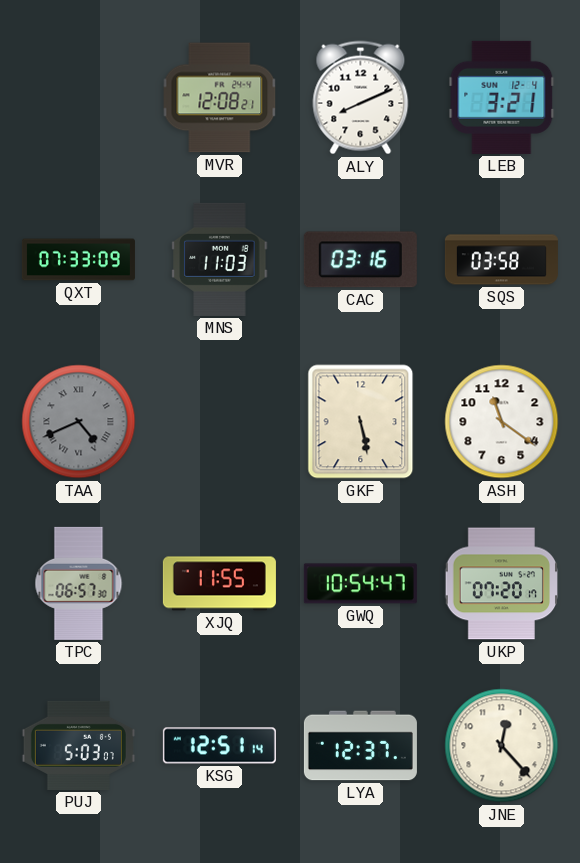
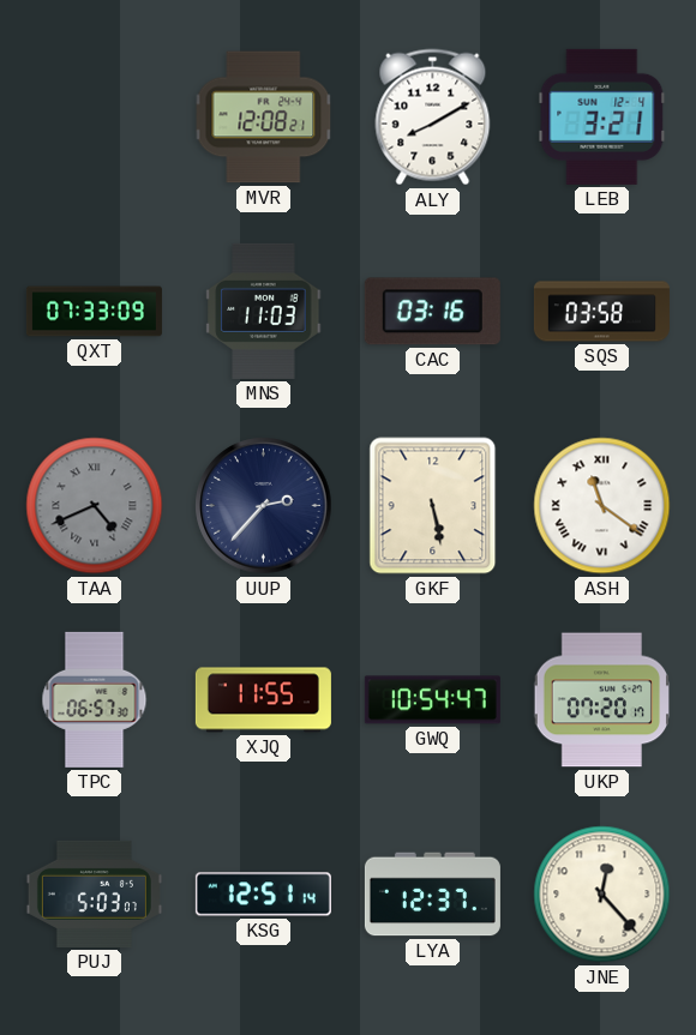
ALY: 8:11 -> 8:10 (433, 118)
UUP: none -> 2:37 (264, 506)
ASH numerals: Arabic -> Roman (602, 506)
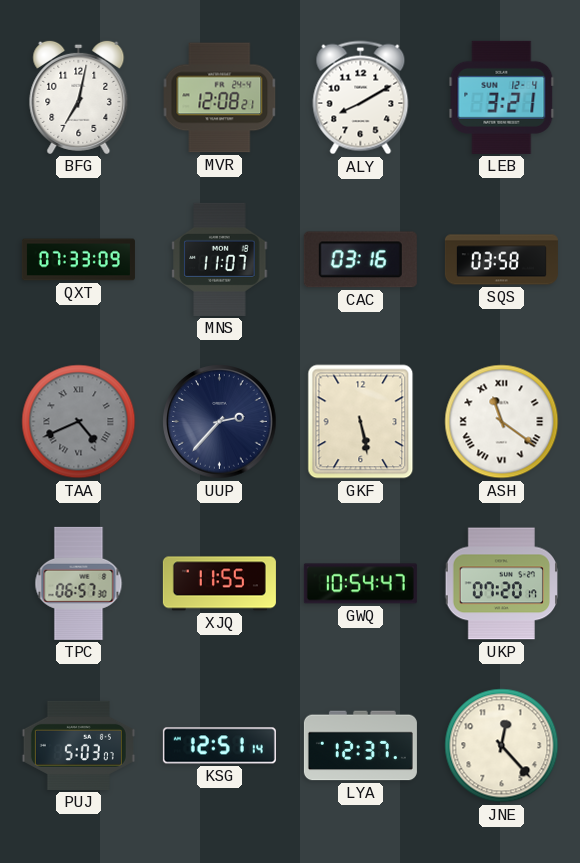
BFG: none -> 7:02 (79, 97)
MNS: 11:03 -> 11:07 (220, 259)
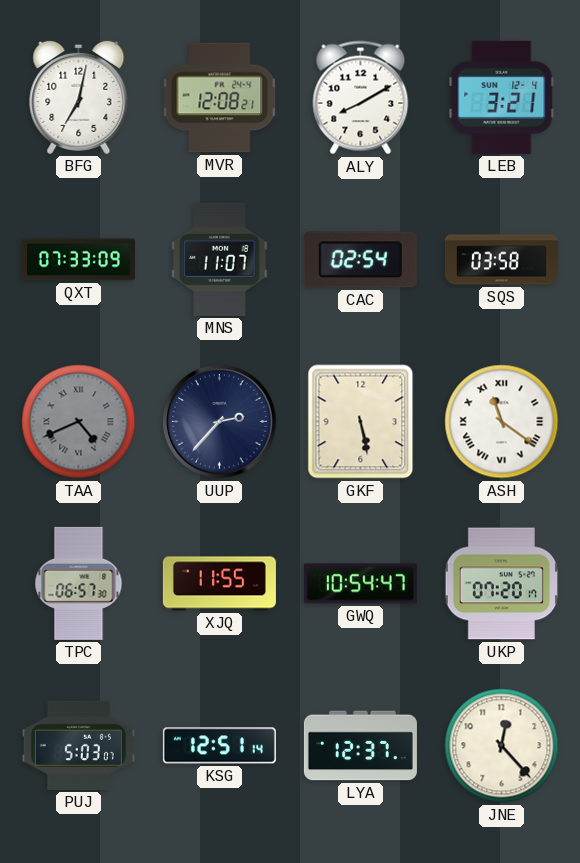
CAC: 03:16 -> 02:54 (360, 260)
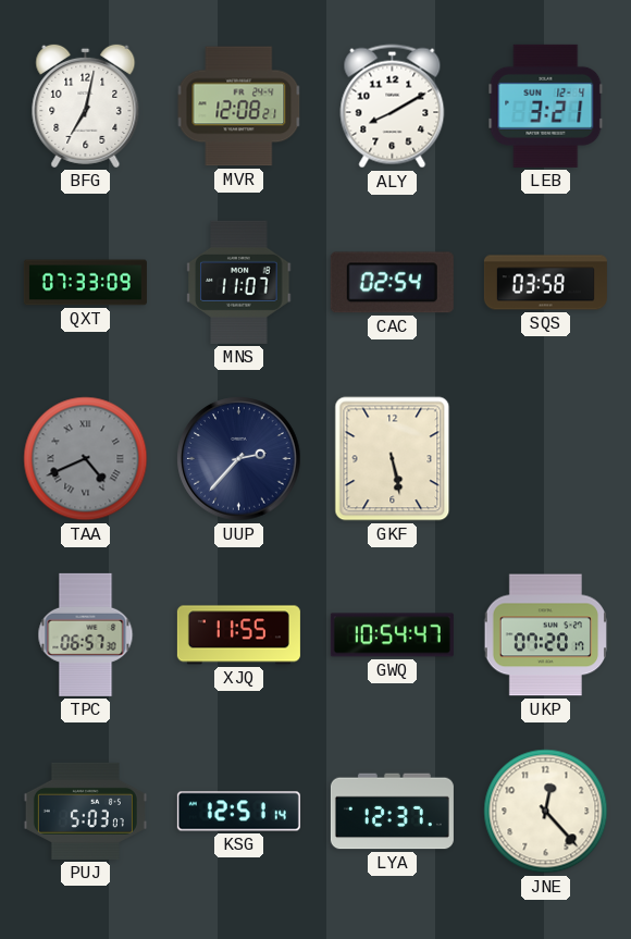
ASH: 11:21 -> none (502, 422)
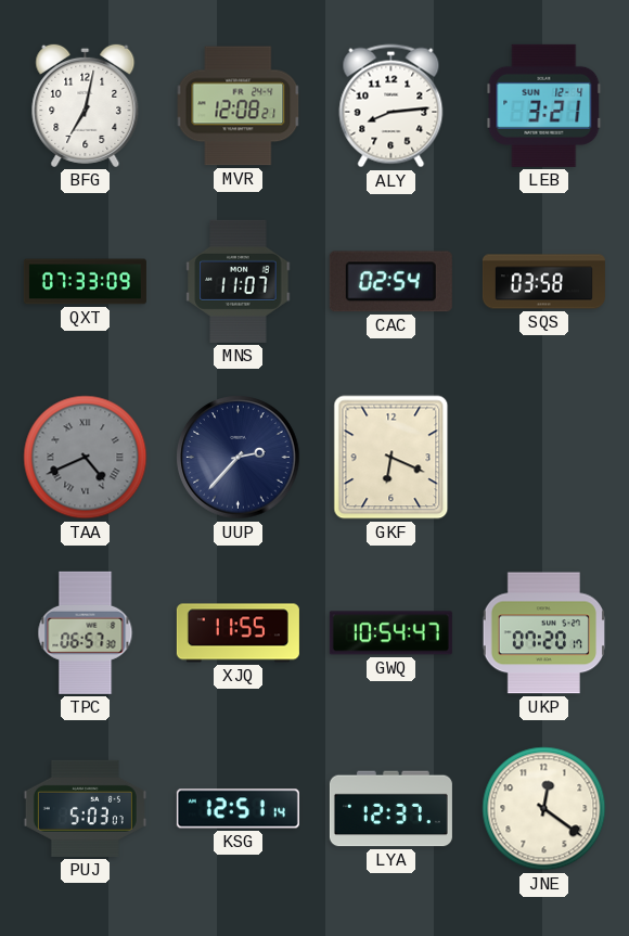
ALY: 8:10 -> 8:14 (391, 106)
GKF: 5:28 -> 6:19 (391, 458)
JNE: 12:23 -> 12:21 (544, 809)
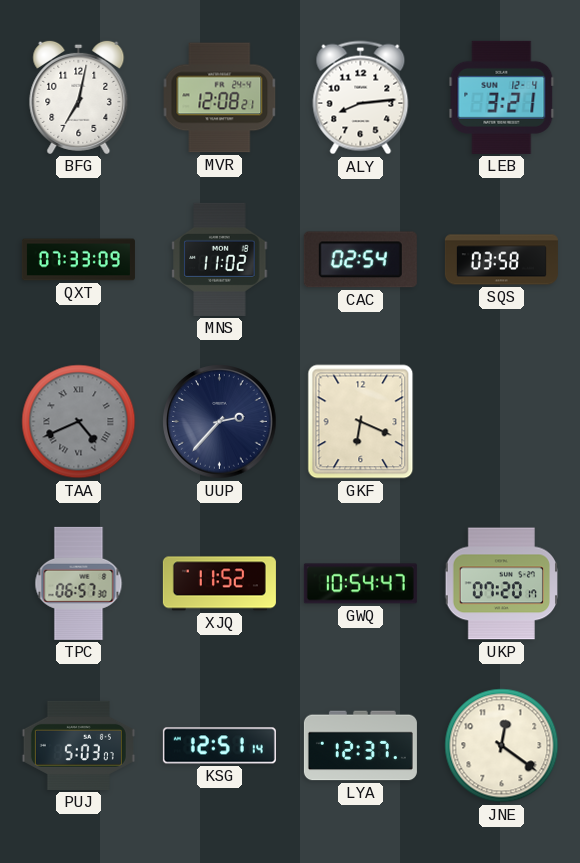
MNS: 11:07 -> 11:02 (220, 259)
XJQ: 11:55 -> 11:52 (219, 584)
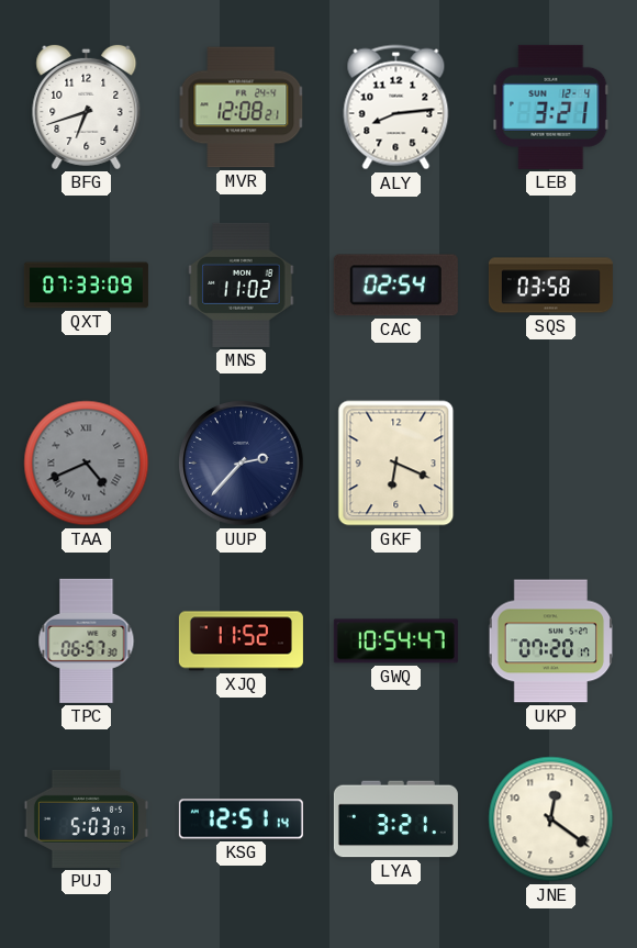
BFG: 7:02 -> 6:42 (87, 107)
LYA: 12:37 -> 3:21 (395, 819)
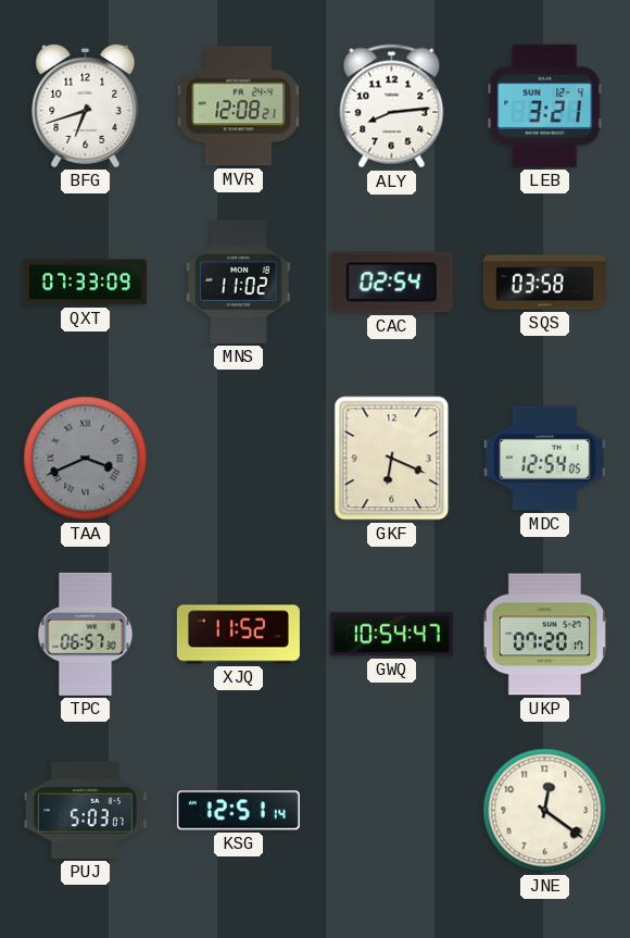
TAA: 4:41 -> 3:41 (86, 459)
UUP: 2:37 -> none (242, 464)
MDC: none -> 12:54 (544, 459)
LYA: 3:21 -> none (395, 819)
